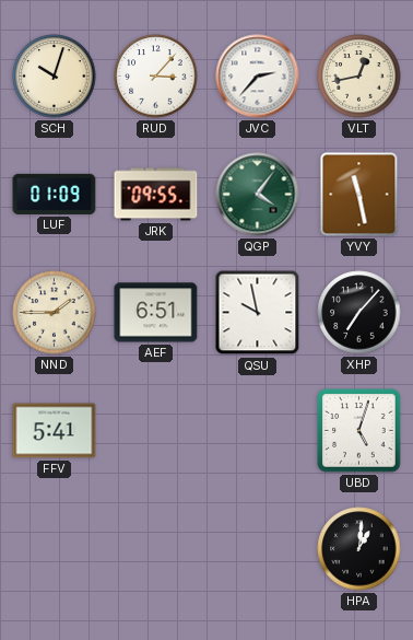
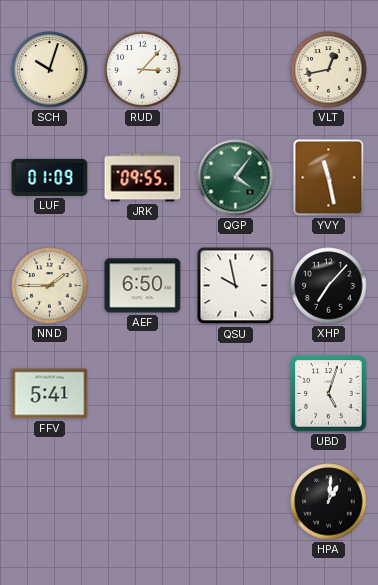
JVC: 2:37 -> none (258, 77)
AEF: 6:51 -> 6:50 (143, 286)
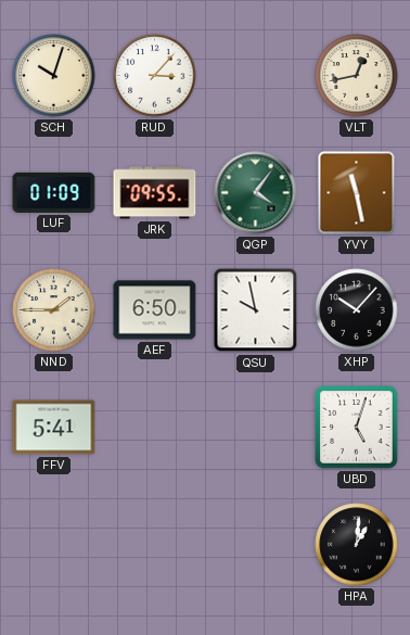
XHP: 7:07 -> 10:07 (357, 310)
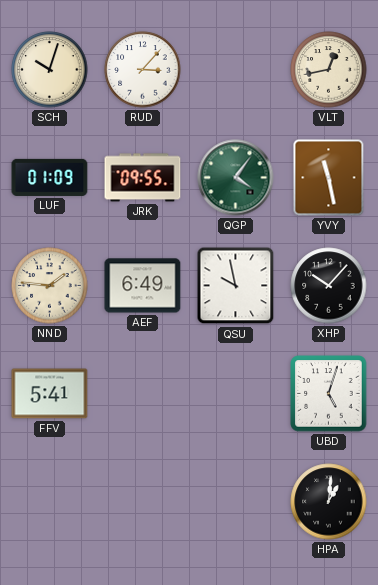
NND: 1:45 -> 1:46 (50, 286)
AEF: 6:50 -> 6:49 (143, 286)
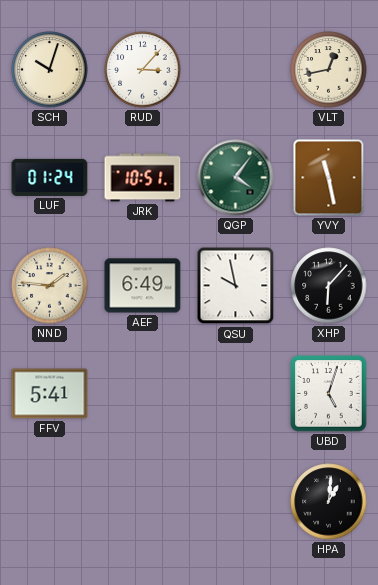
LUF: 01:09 -> 01:24 (50, 177)
JRK: 09:55 -> 10:51 (143, 178)
XHP: 10:07 -> 6:07 (329, 286)
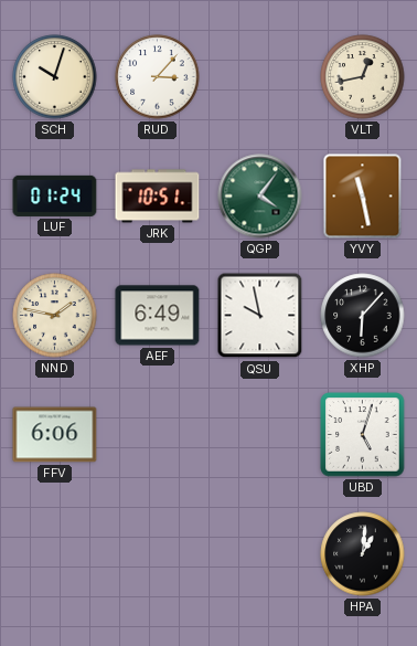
NND: 1:46 -> 1:47 (55, 316)
FFV: 5:41 -> 6:06 (55, 435)
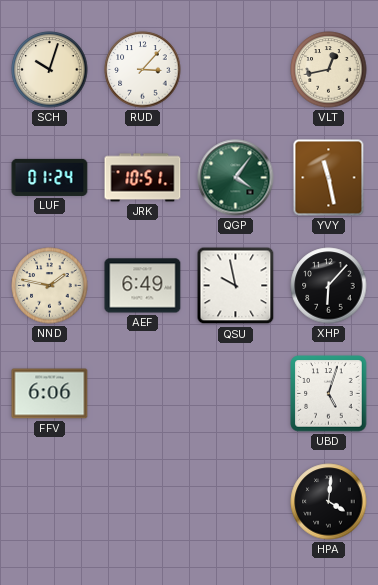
HPA: 1:01 -> 4:01 (329, 502)
